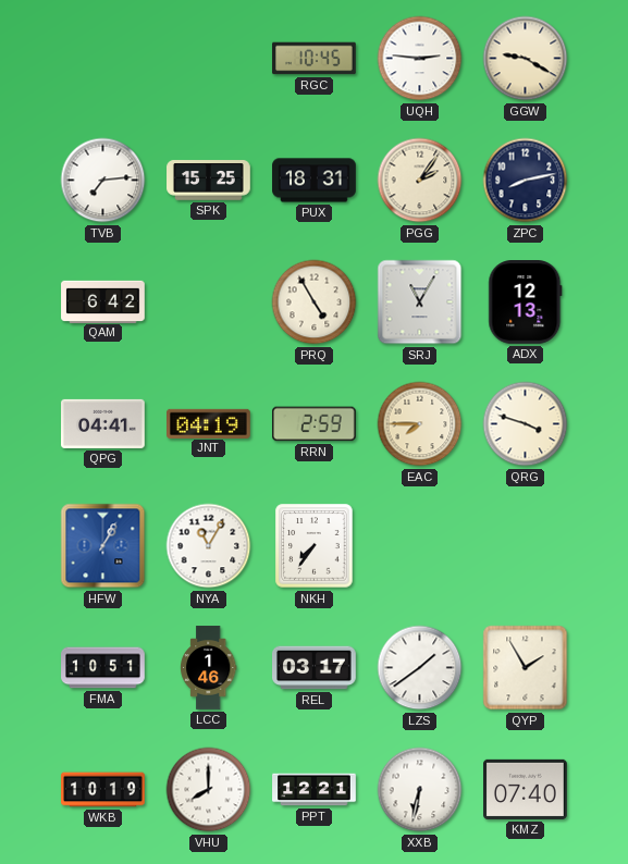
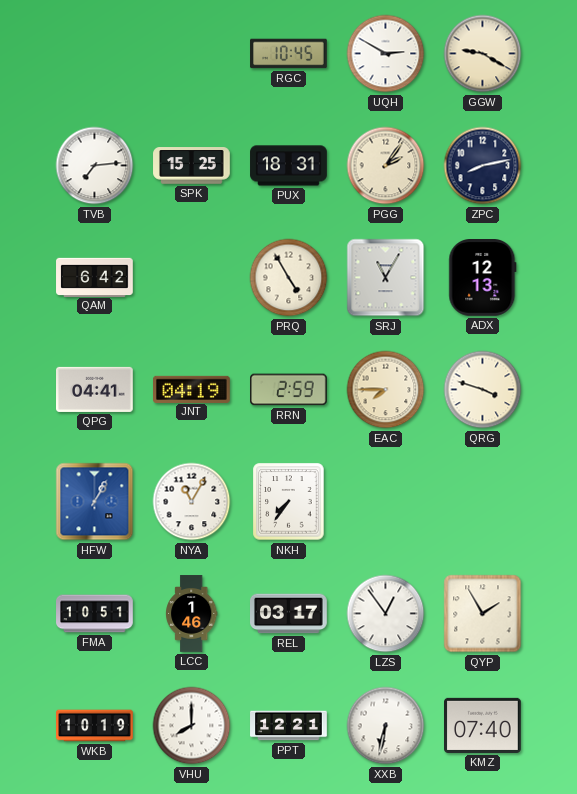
UQH: 2:46 -> 2:50 (386, 54)
LZS: 1:39 -> 12:54 (386, 614)
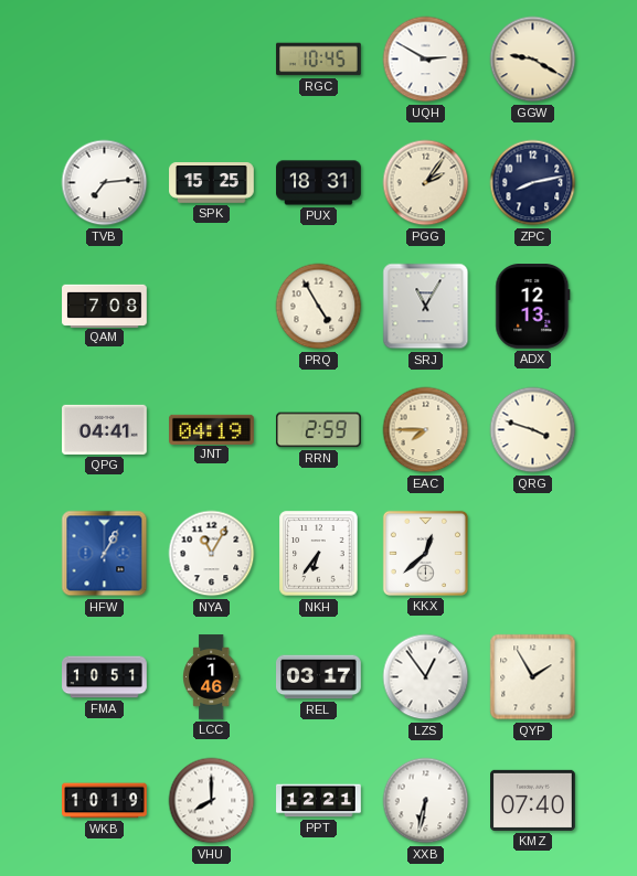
QAM: 6:42 -> 7:08 (105, 306)
NKH: 7:36 -> 6:36 (319, 554)
KKX: none -> 12:38 (425, 553)
